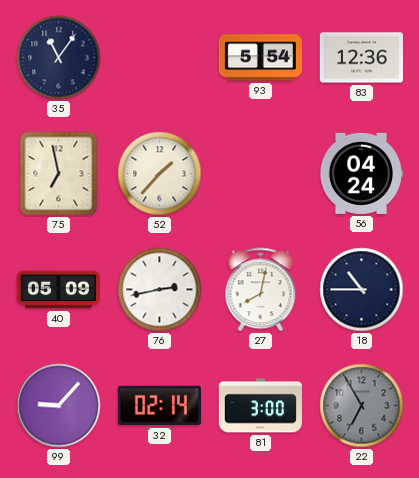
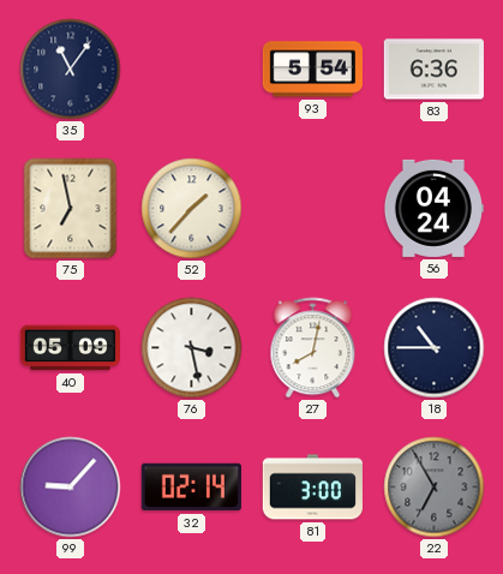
83: 12:36 -> 6:36 (433, 70)
76: 2:43 -> 3:28 (192, 348)
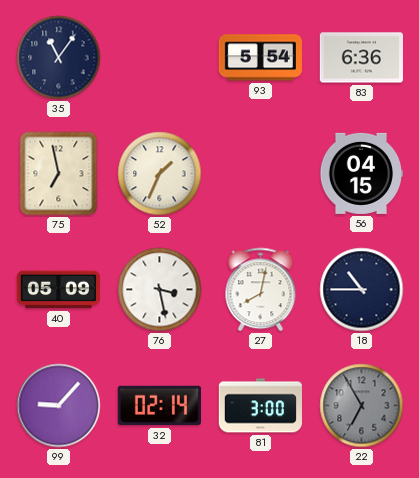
52: 1:37 -> 1:34 (160, 174)
56: 04:24 -> 04:15 (361, 173)
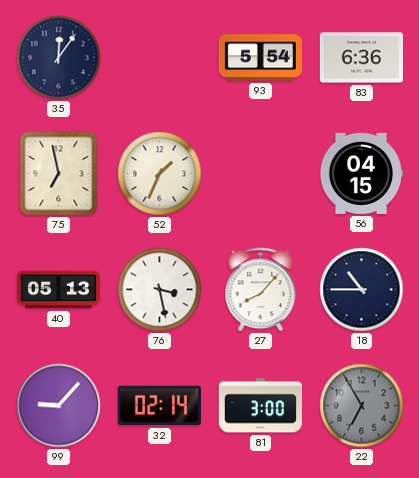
35: 11:06 -> 12:06 (59, 58)
40: 05:09 -> 05:13 (58, 290)
27: 8:02 -> 8:07 (261, 290)
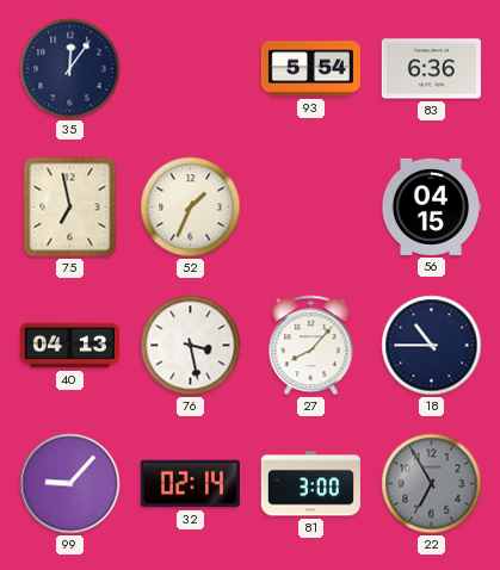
40: 05:13 -> 04:13 (69, 346)
